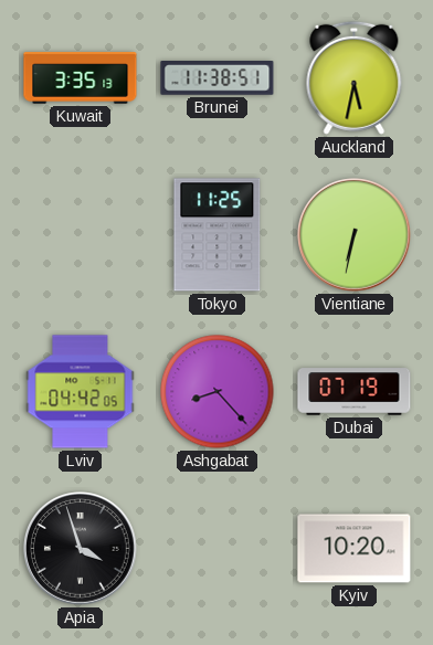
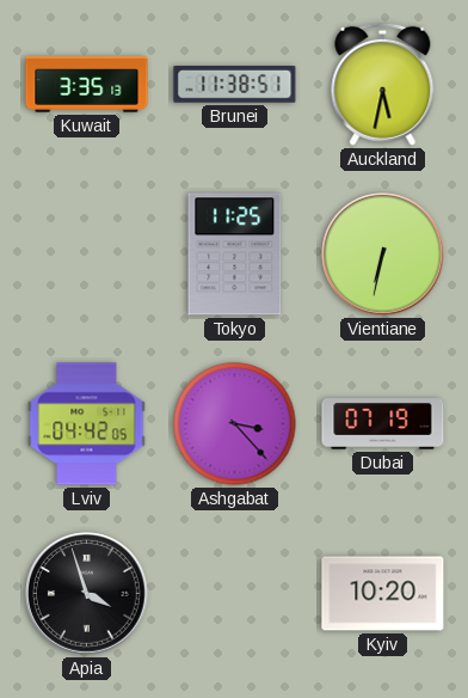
Ashgabat: 8:23 -> 3:23 (235, 424)
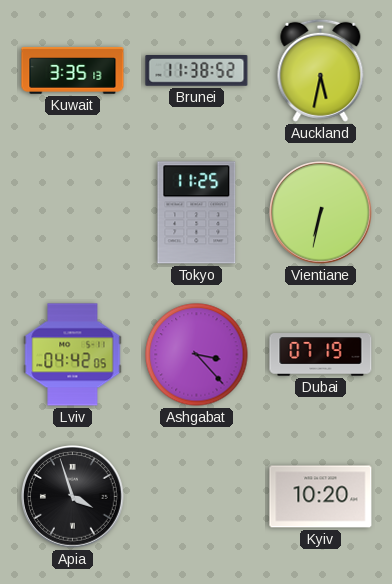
Brunei: 11:38:51 -> 11:38:52 (197, 71)
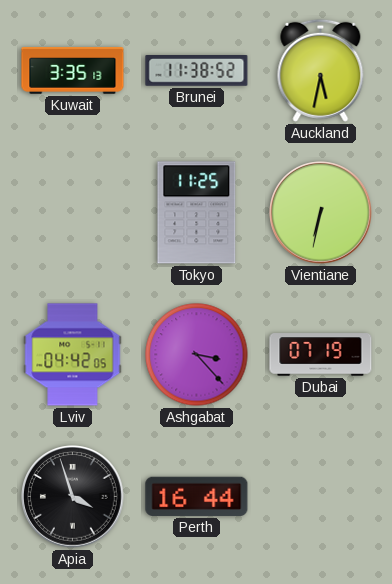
Perth: none -> 16:44 (197, 496)
Kyiv: 10:20 -> none (321, 497)
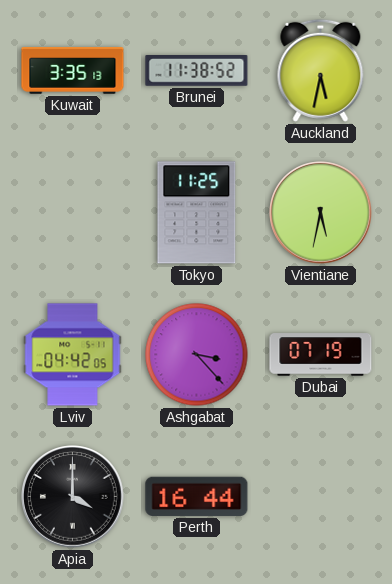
Vientiane: 6:32 -> 5:32 (321, 213)
Apia: 3:57 -> 4:00 (73, 497)
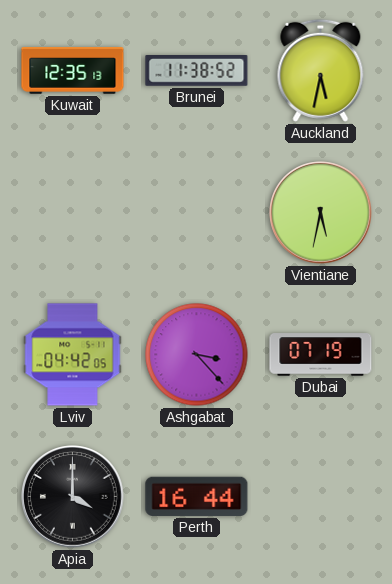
Kuwait: 3:35 -> 12:35 (73, 71)
Tokyo: 11:25 -> none (197, 213)
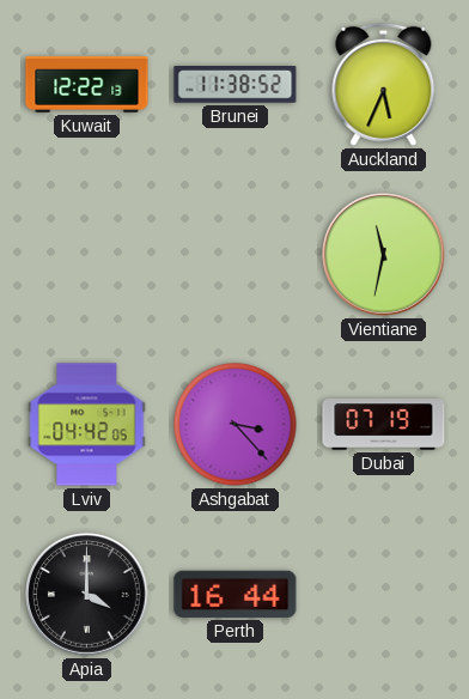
Kuwait: 12:35 -> 12:22 (87, 85)
Auckland: 5:32 -> 5:34 (384, 84)
Vientiane: 5:32 -> 11:32 (384, 255)
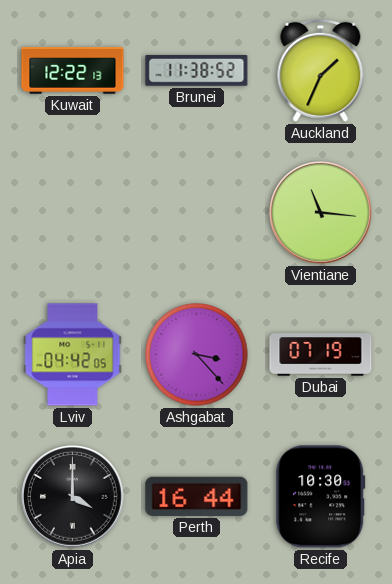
Auckland: 5:34 -> 1:34 (321, 70)
Vientiane: 11:32 -> 11:16 (321, 213)
Recife: none -> 10:30 (321, 497)
